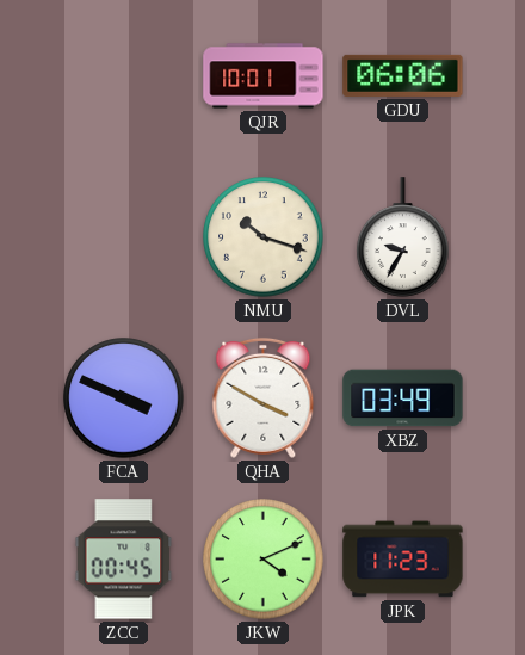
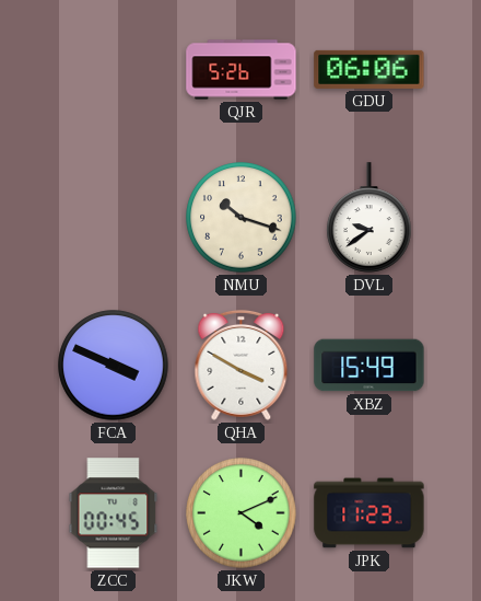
QJR: 10:01 -> 5:26 (242, 70)
DVL: 9:35 -> 9:39 (369, 218)
XBZ: 03:49 -> 15:49 (369, 366)
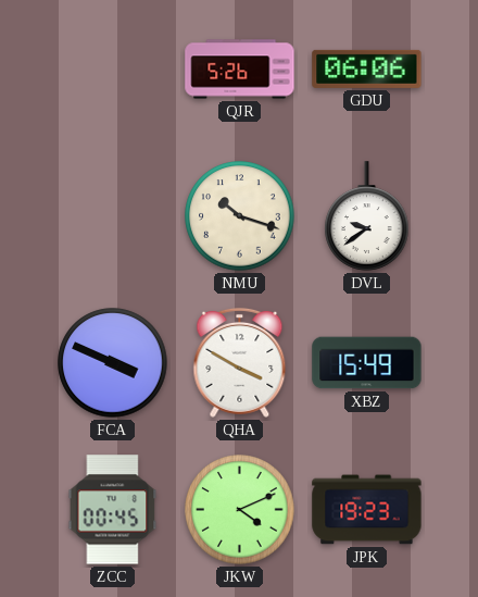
JPK: 11:23 -> 19:23 (367, 510)
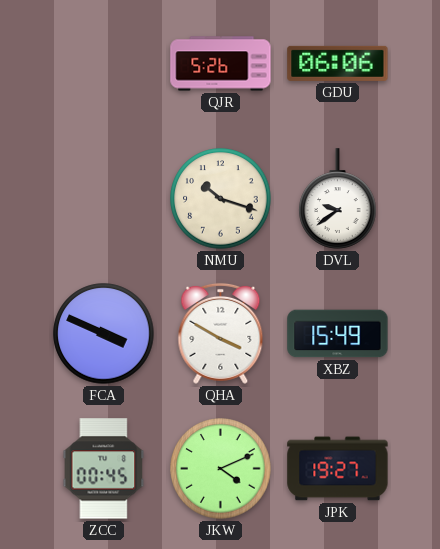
JPK: 19:23 -> 19:27 (338, 469)
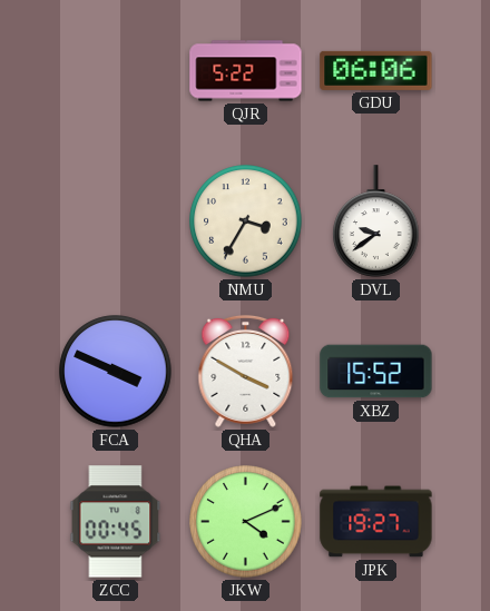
QJR: 5:26 -> 5:22 (246, 71)
NMU: 10:18 -> 3:35 (246, 221)
XBZ: 15:49 -> 15:52 (376, 372)
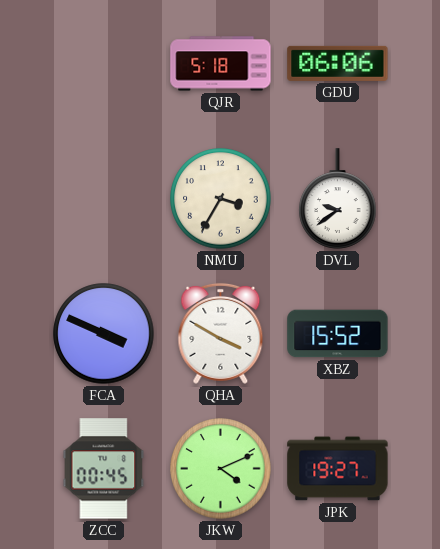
QJR: 5:22 -> 5:18 (221, 64)
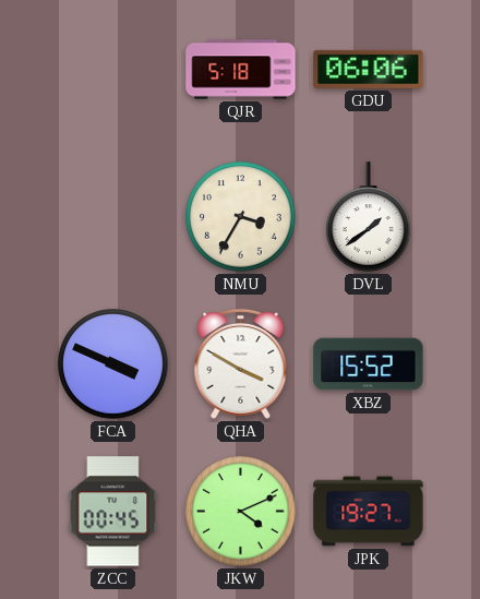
DVL: 9:39 -> 1:39 (369, 217)
